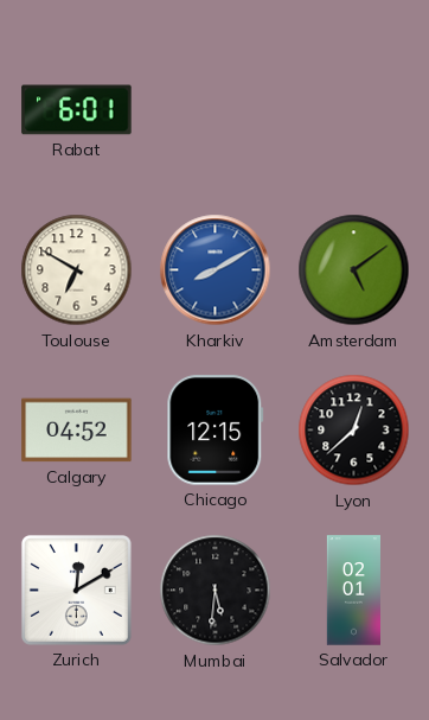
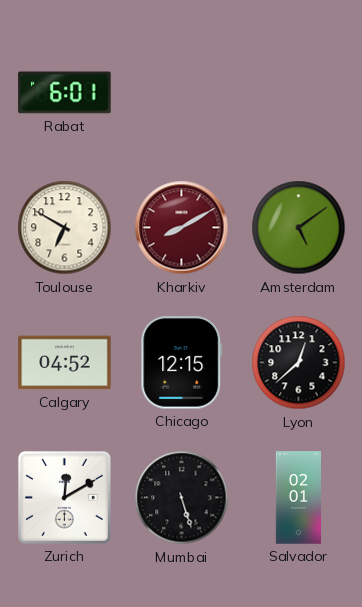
Kharkiv dial: blue -> burgundy (182, 228)
Mumbai: 5:31 -> 5:27 (182, 498)
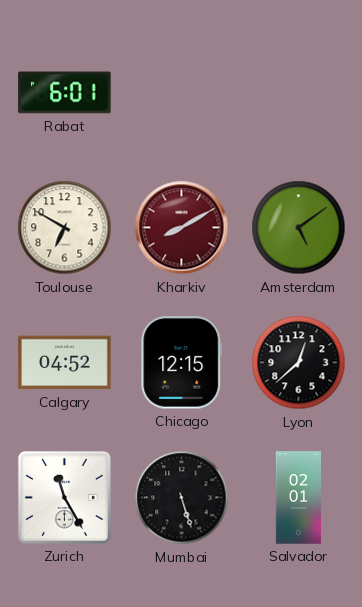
Zurich: 12:10 -> 11:25 (64, 497)
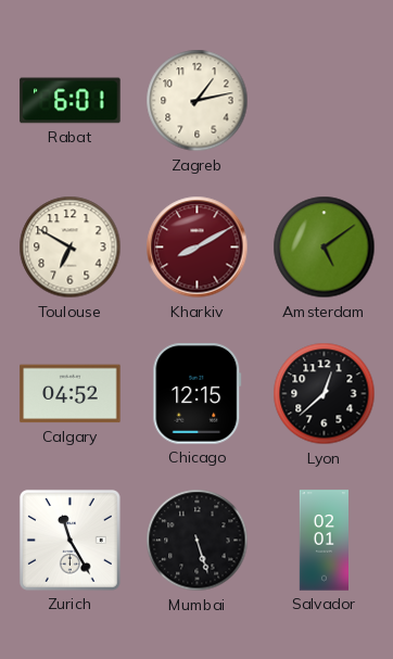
Zagreb: none -> 1:13 (198, 101)
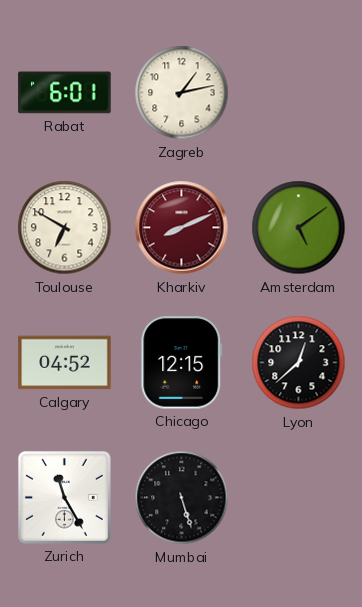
Kharkiv: 8:10 -> 8:11 (182, 228)
Salvador: 02:01 -> none (324, 541)
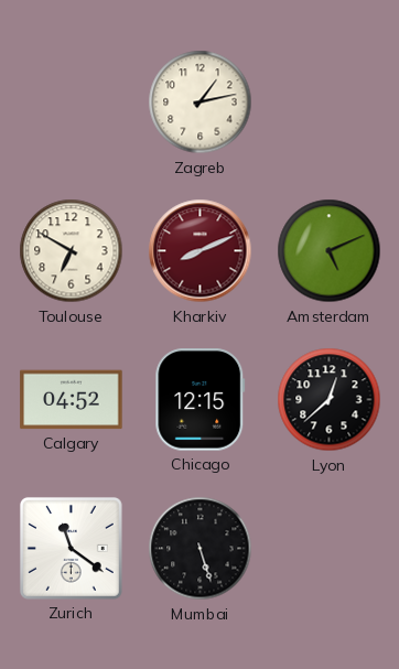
Rabat: 6:01 -> none (65, 93)
Amsterdam: 5:09 -> 5:11 (330, 251)
Zurich: 11:25 -> 11:21 (71, 548)
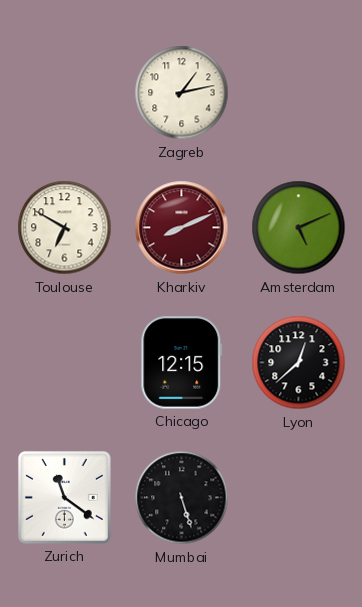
Calgary: 04:52 -> none (72, 400)
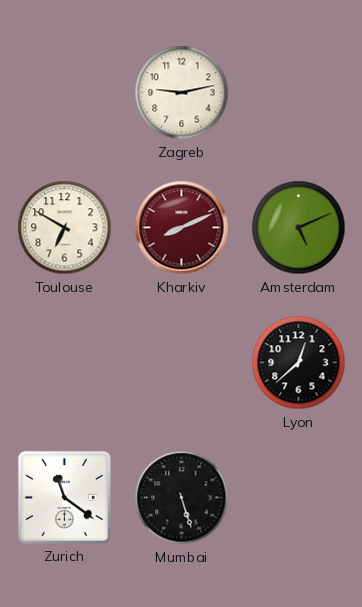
Zagreb: 1:13 -> 9:13 (182, 93)
Chicago: 12:15 -> none (182, 363)
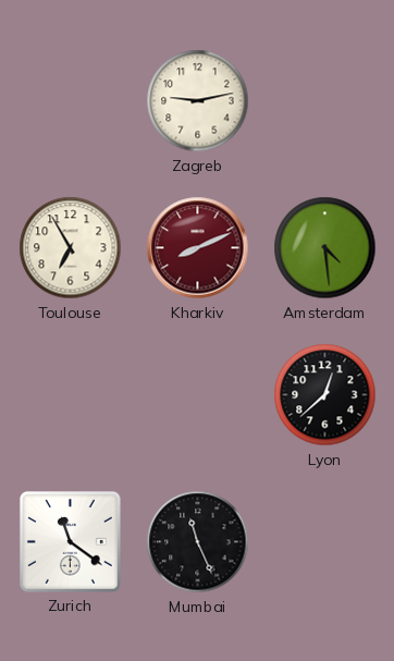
Toulouse: 6:50 -> 6:55 (71, 248)
Amsterdam: 5:11 -> 4:29 (325, 248)
Mumbai: 5:27 -> 11:26 (198, 542)
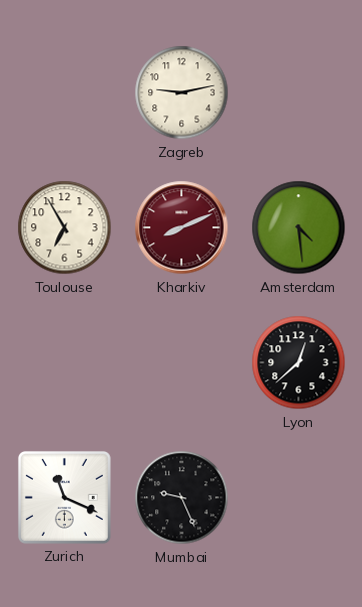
Zurich: 11:21 -> 11:19 (64, 497)
Mumbai: 11:26 -> 9:26 (182, 498)
